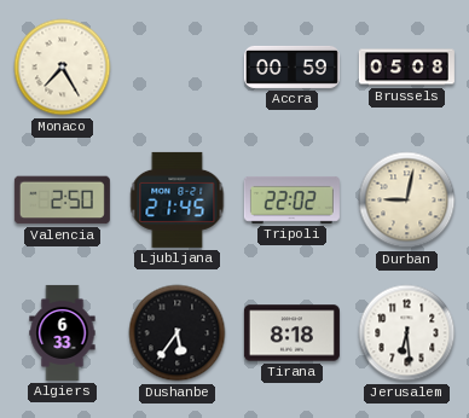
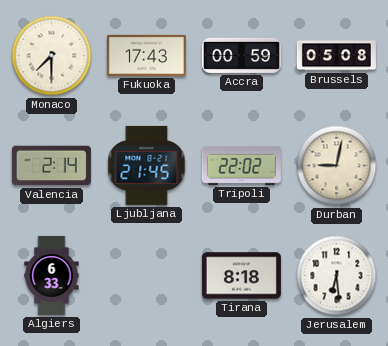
Monaco: 7:25 -> 7:30 (52, 56)
Fukuoka: none -> 17:43 (146, 55)
Valencia: 2:50 -> 2:14 (51, 166)
Dushanbe: 5:36 -> none (178, 333)
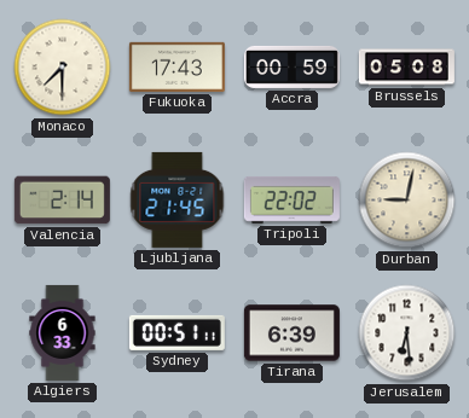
Sydney: none -> 00:51 (176, 332)
Tirana: 8:18 -> 6:39 (291, 333)
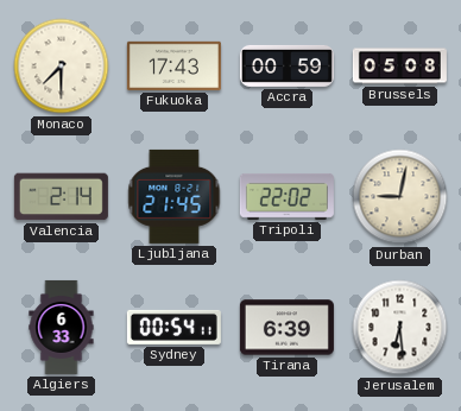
Sydney: 00:51 -> 00:54 (173, 327)
